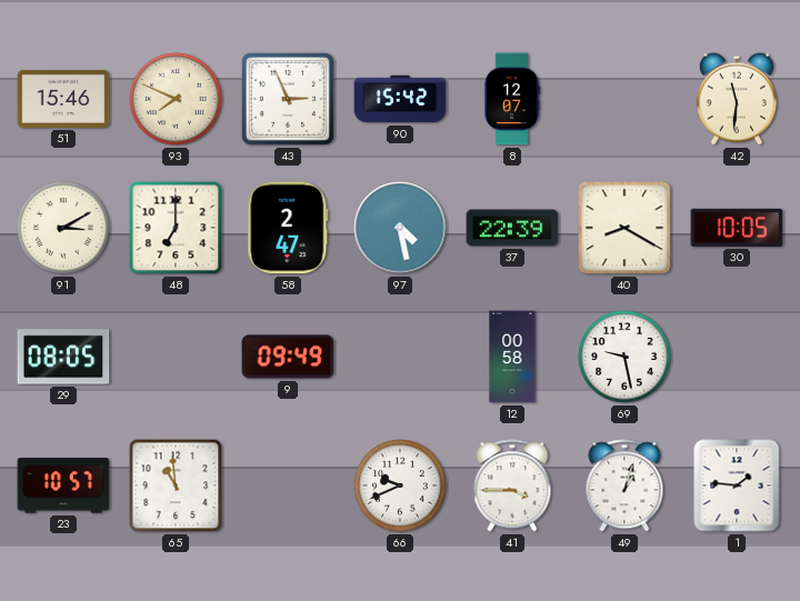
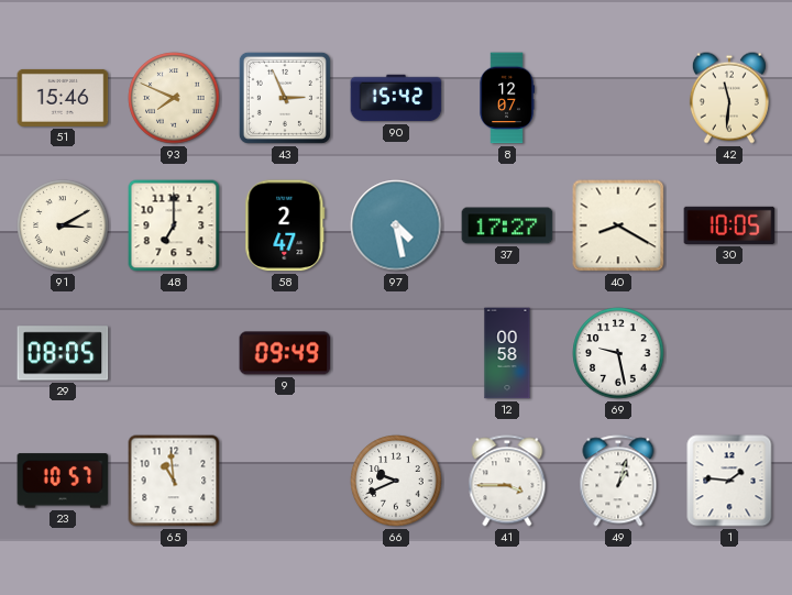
37: 22:39 -> 17:27 (507, 225)
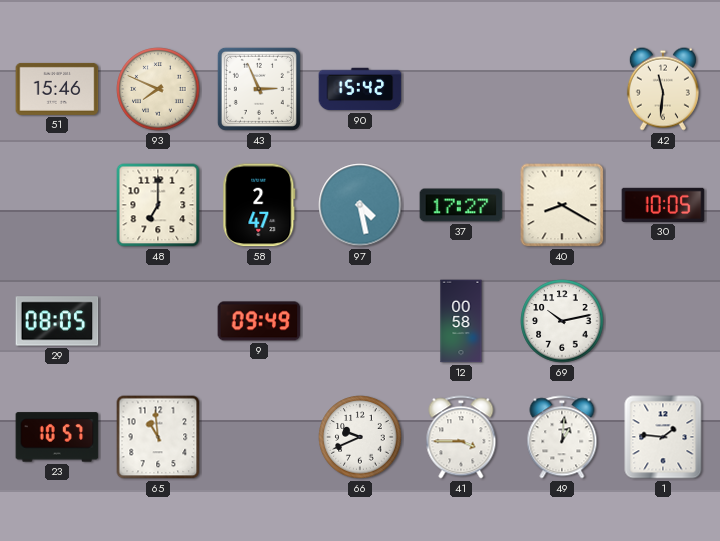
8: 12:07 -> none (507, 98)
91: 3:10 -> none (63, 225)
69: 9:28 -> 10:13 (562, 321)
49: 1:03 -> 1:01 (562, 437)
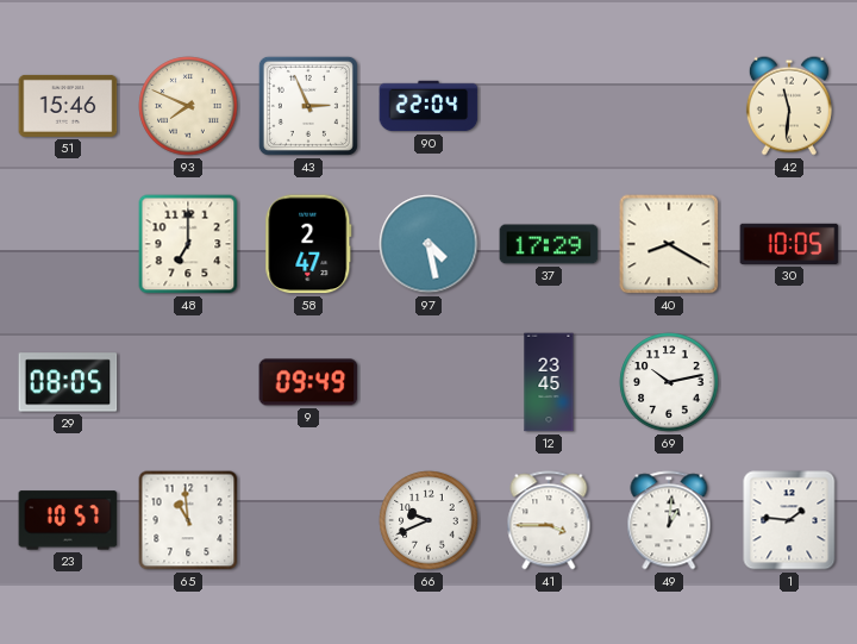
90: 15:42 -> 22:04 (428, 106)
37: 17:27 -> 17:29 (549, 244)
12: 00:58 -> 23:45 (549, 382)
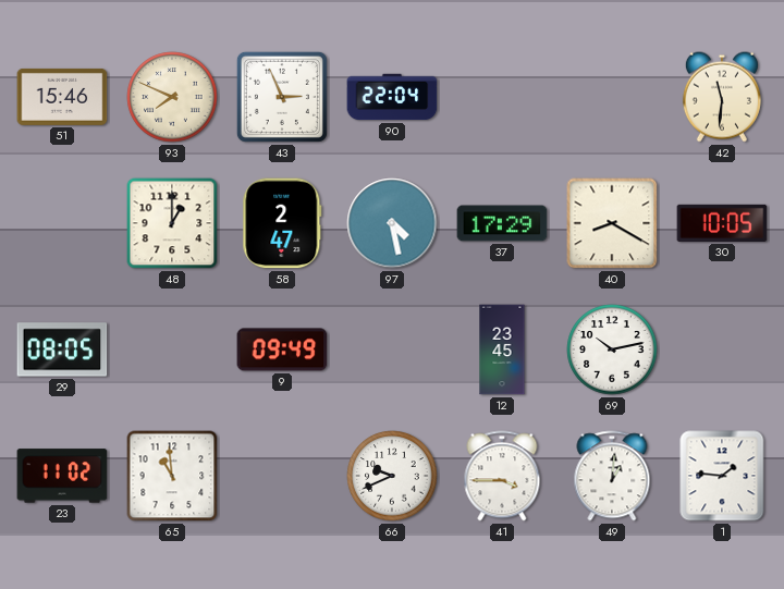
48: 7:00 -> 1:00 (172, 223)
23: 10:57 -> 11:02 (62, 476)
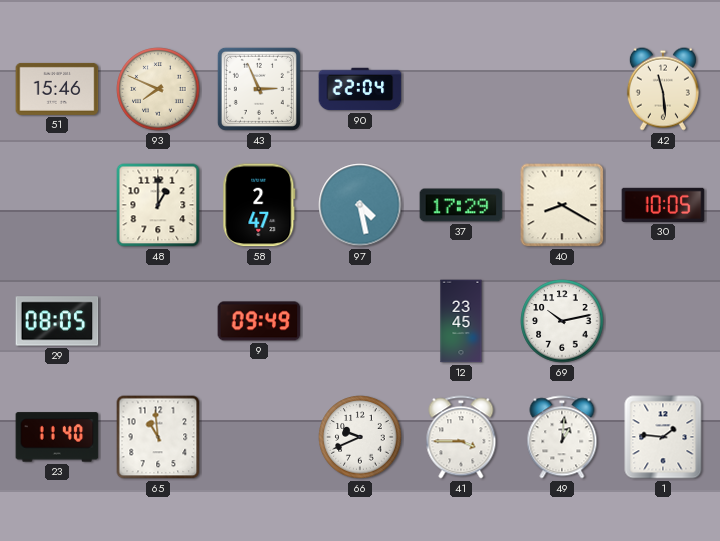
42: 11:31 -> 11:29 (663, 89)
23: 11:02 -> 11:40 (57, 437)
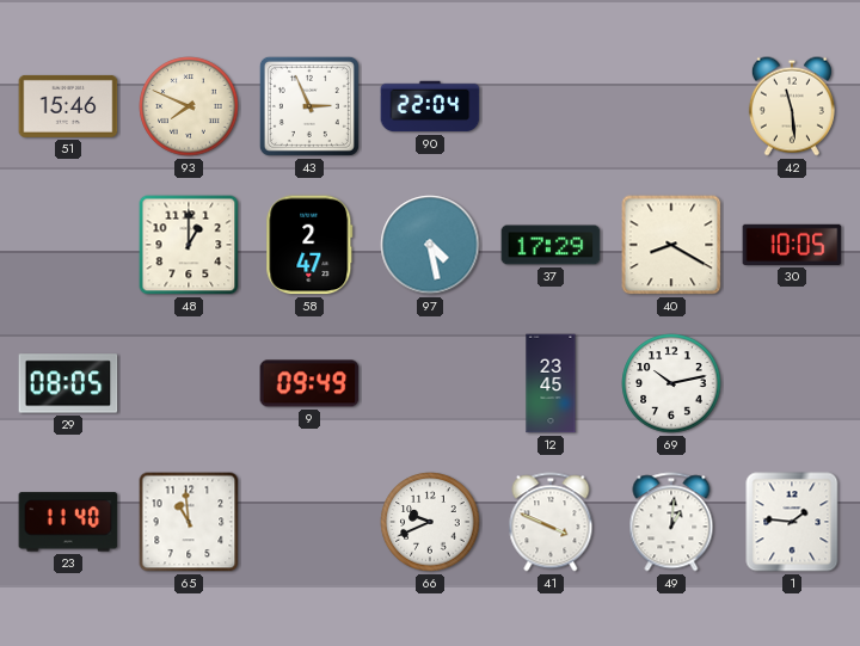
41: 3:45 -> 3:49 (551, 522)
